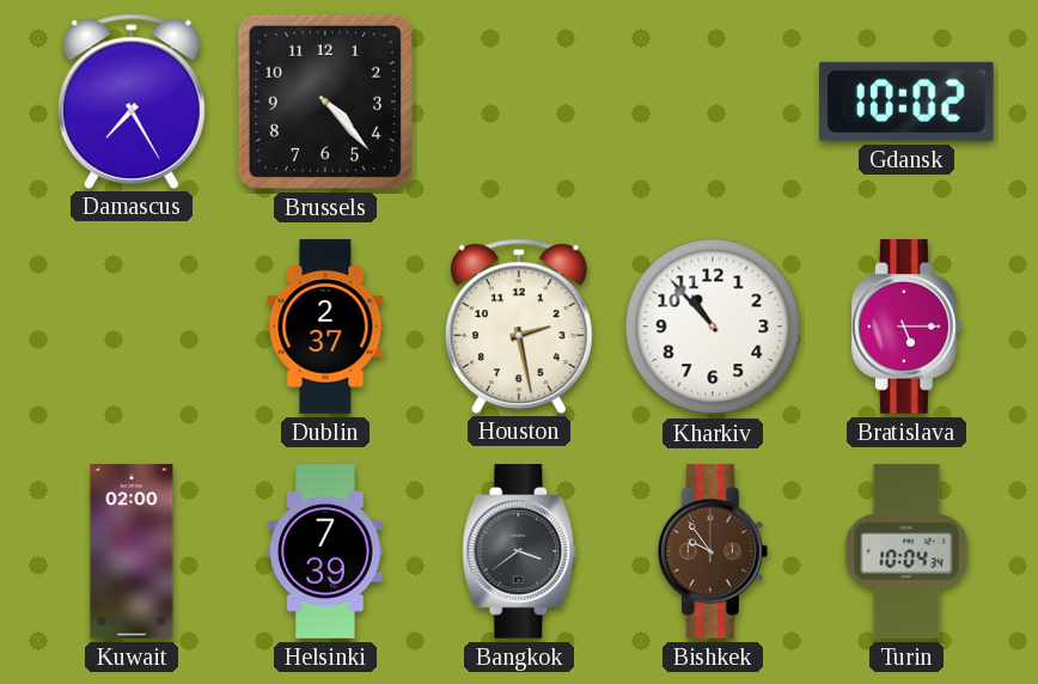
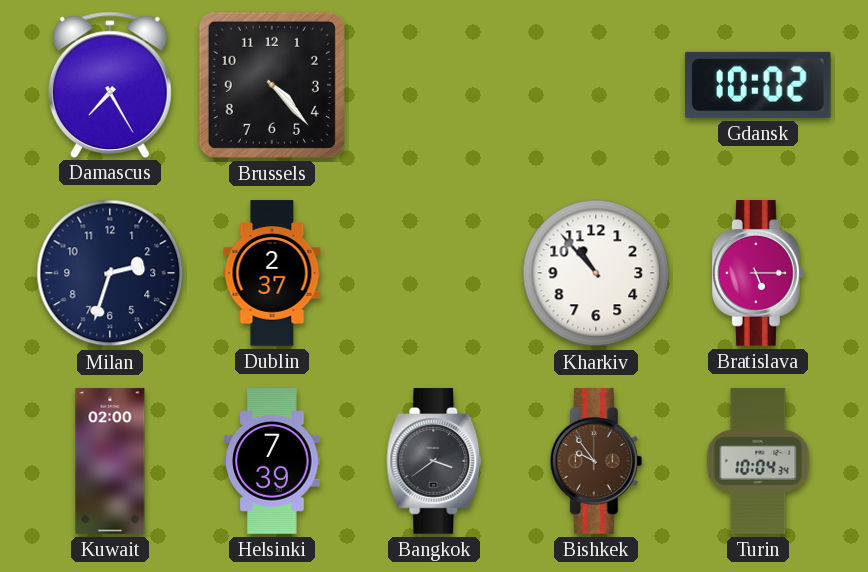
Milan: none -> 2:33 (110, 273)
Houston: 2:28 -> none (519, 325)
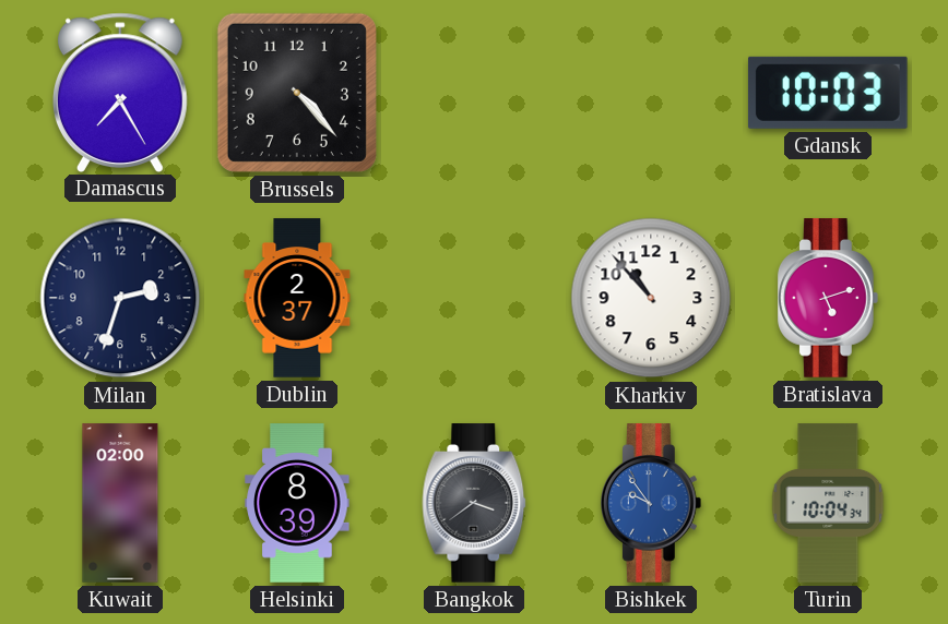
Gdansk: 10:02 -> 10:03 (828, 93)
Bratislava: 5:15 -> 5:12 (828, 298)
Helsinki: 7:39 -> 8:39 (297, 503)
Bishkek dial: brown -> blue (651, 503)
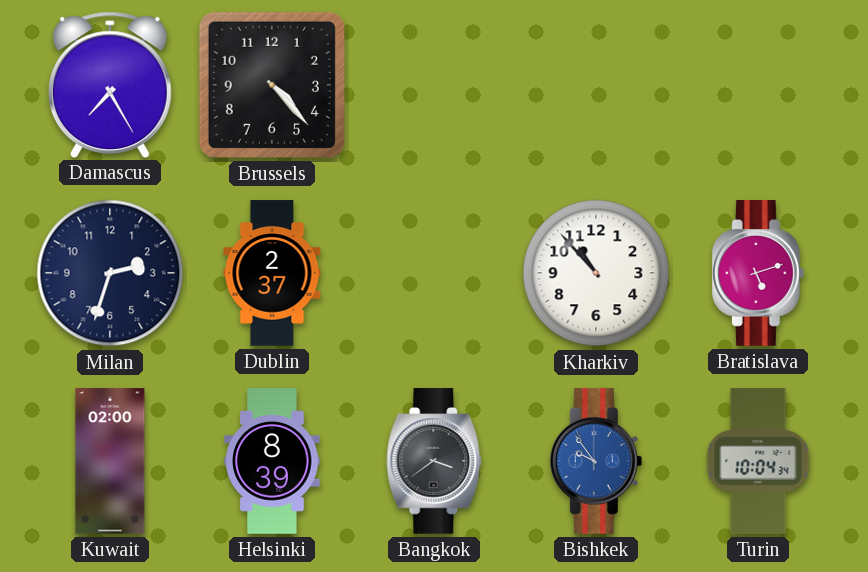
Gdansk: 10:03 -> none (828, 93)
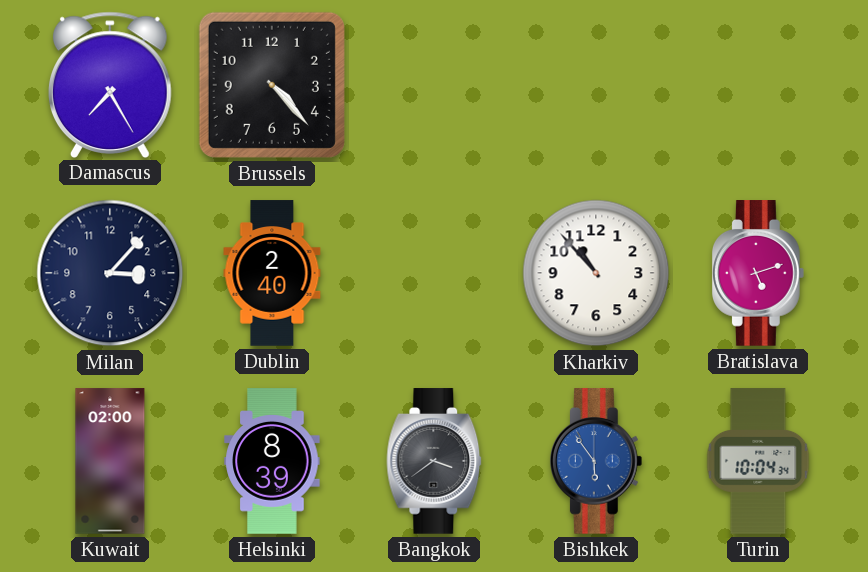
Milan: 2:33 -> 3:07 (110, 273)
Dublin: 2:37 -> 2:40 (272, 273)
Bishkek: 9:54 -> 5:54 (596, 461)
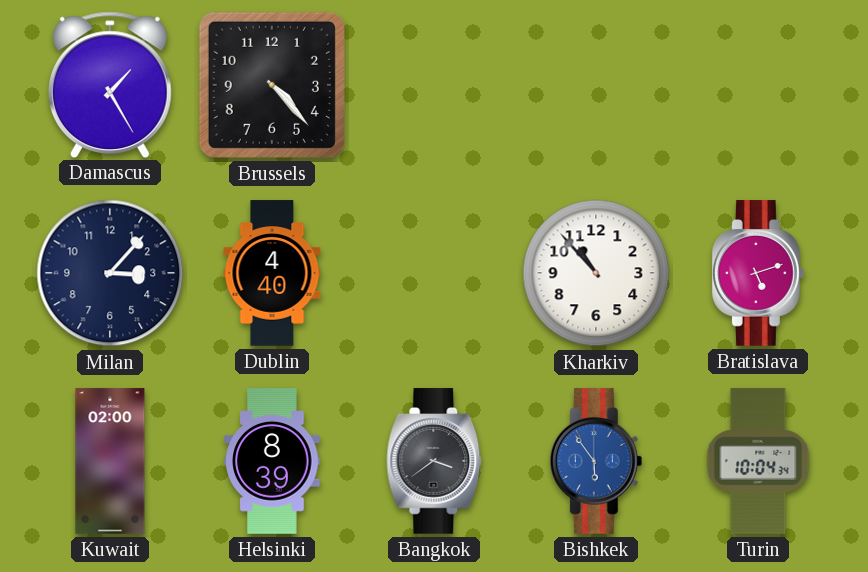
Damascus: 7:25 -> 1:25 (110, 84)
Dublin: 2:40 -> 4:40 (272, 273)
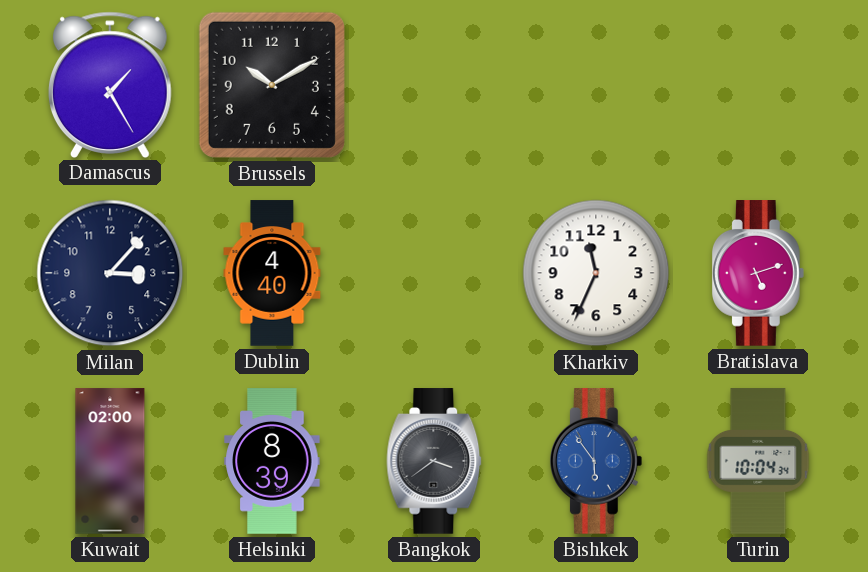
Brussels: 4:23 -> 10:10 (272, 85)
Kharkiv: 10:53 -> 11:34 (596, 273)
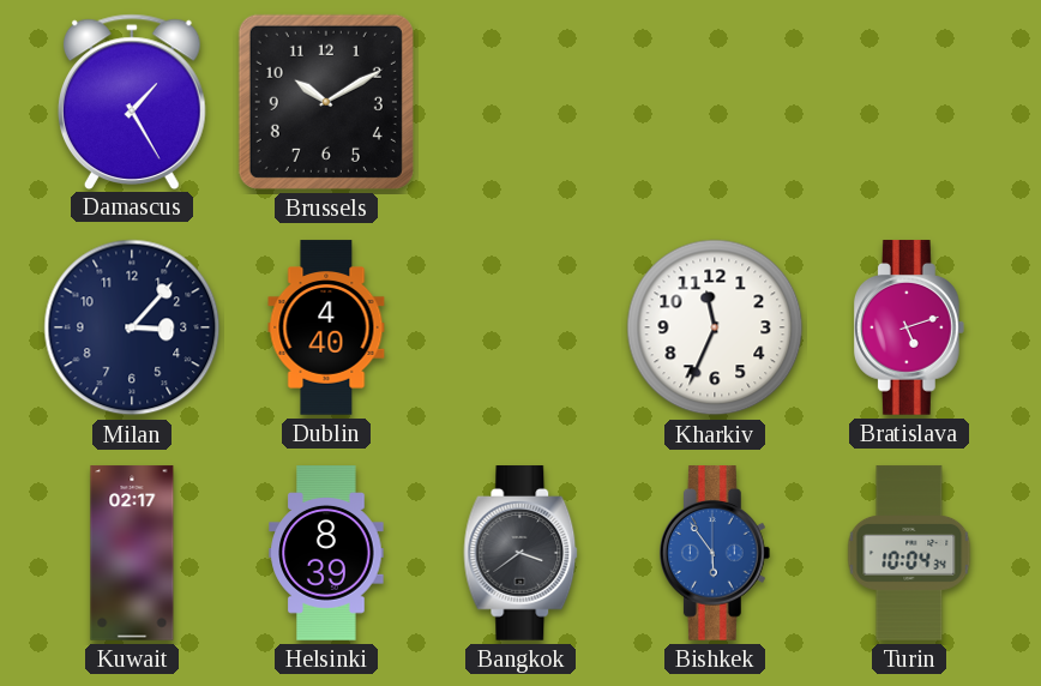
Kuwait: 02:00 -> 02:17 (132, 553)
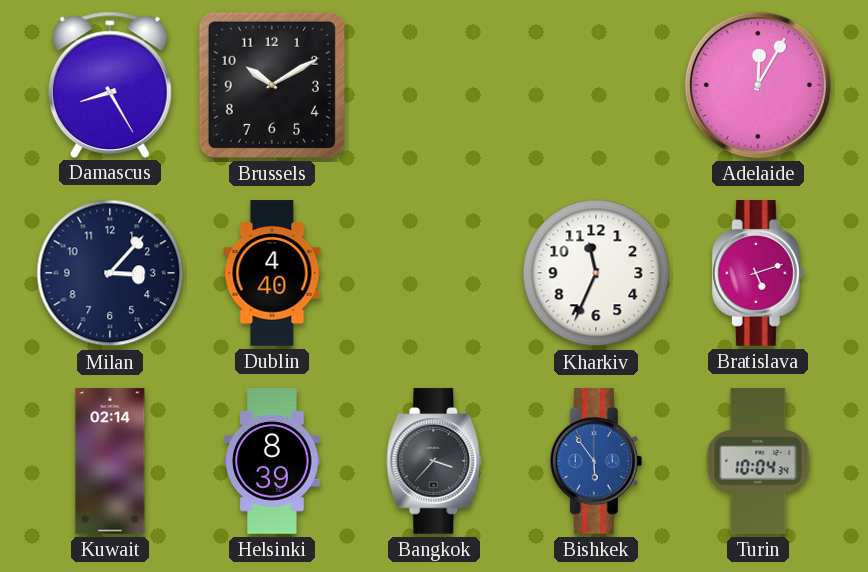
Damascus: 1:25 -> 8:25 (110, 84)
Adelaide: none -> 12:05 (758, 85)
Kuwait: 02:17 -> 02:14 (110, 461)
Bangkok: 3:39 -> 3:37 (434, 461)
